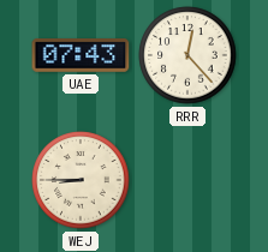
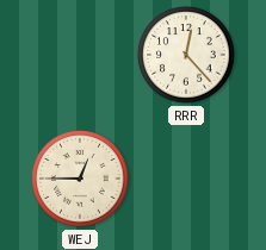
UAE: 07:43 -> none (81, 56)
WEJ: 8:45 -> 12:45 (80, 179)
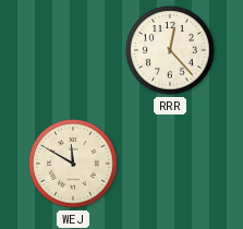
WEJ: 12:45 -> 11:50 (73, 164)
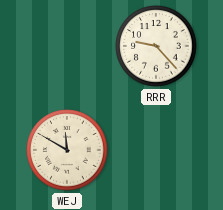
RRR: 12:23 -> 9:23 (156, 46)
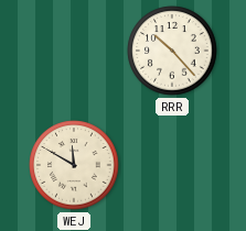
RRR: 9:23 -> 10:23 (172, 51)
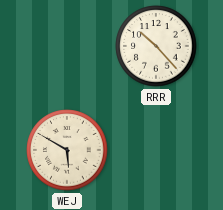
WEJ: 11:50 -> 5:50 (67, 150)
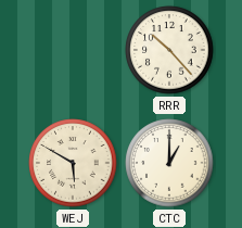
CTC: none -> 1:00 (169, 163)
